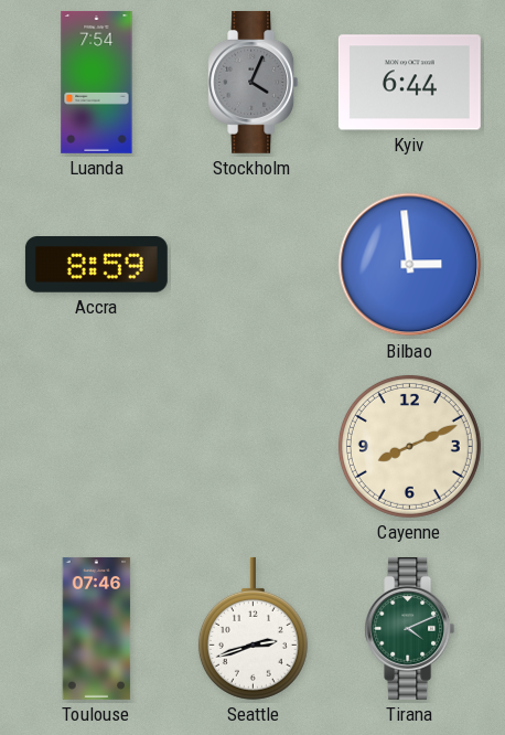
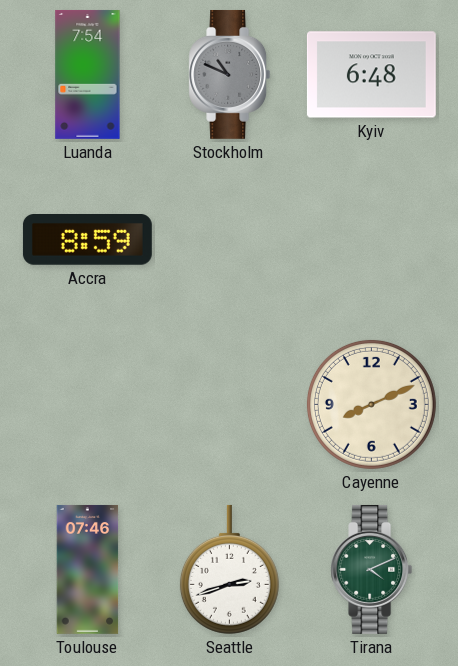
Stockholm: 4:04 -> 10:49 (230, 74)
Kyiv: 6:44 -> 6:48 (371, 75)
Bilbao: 2:59 -> none (410, 265)
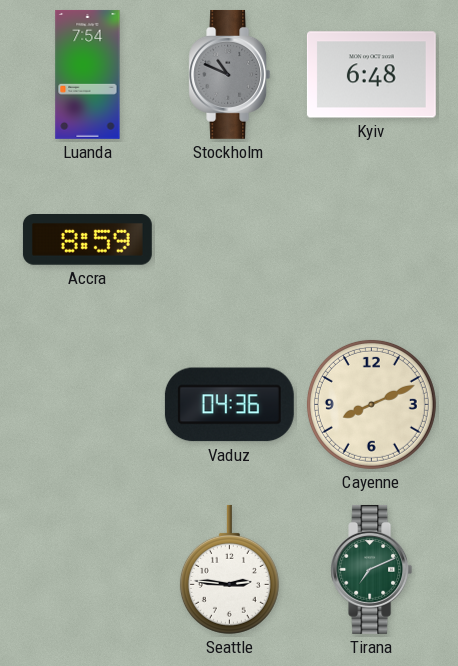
Vaduz: none -> 04:36 (229, 405)
Toulouse: 07:46 -> none (88, 569)
Seattle: 2:42 -> 2:46 (229, 569)
Tirana: 4:11 -> 7:11 (372, 569)
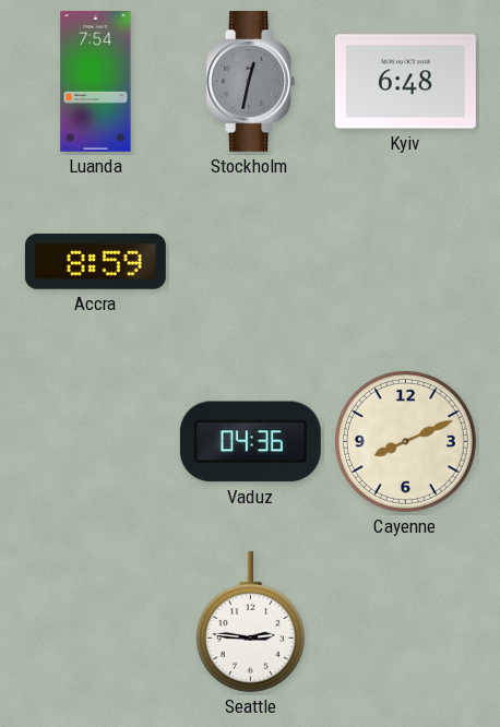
Stockholm: 10:49 -> 12:32 (251, 81)
Tirana: 7:11 -> none (372, 569)
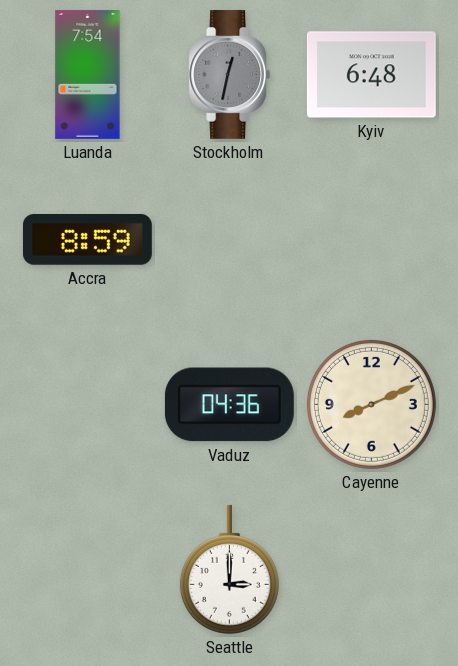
Seattle: 2:46 -> 3:00 (229, 569)
